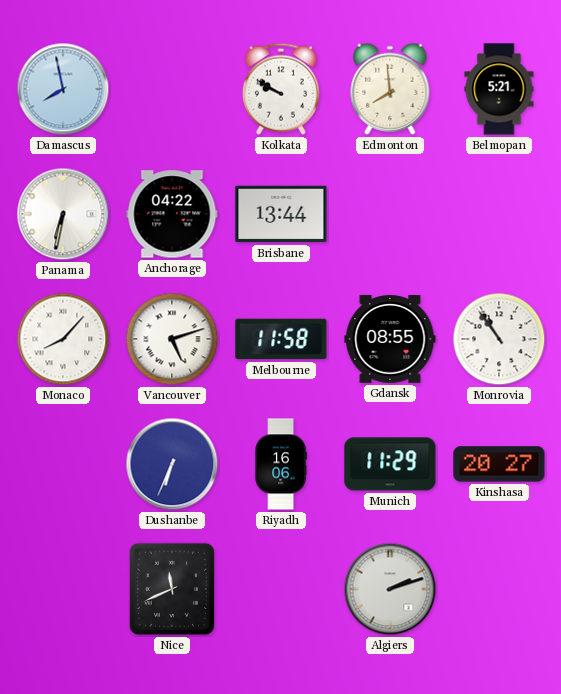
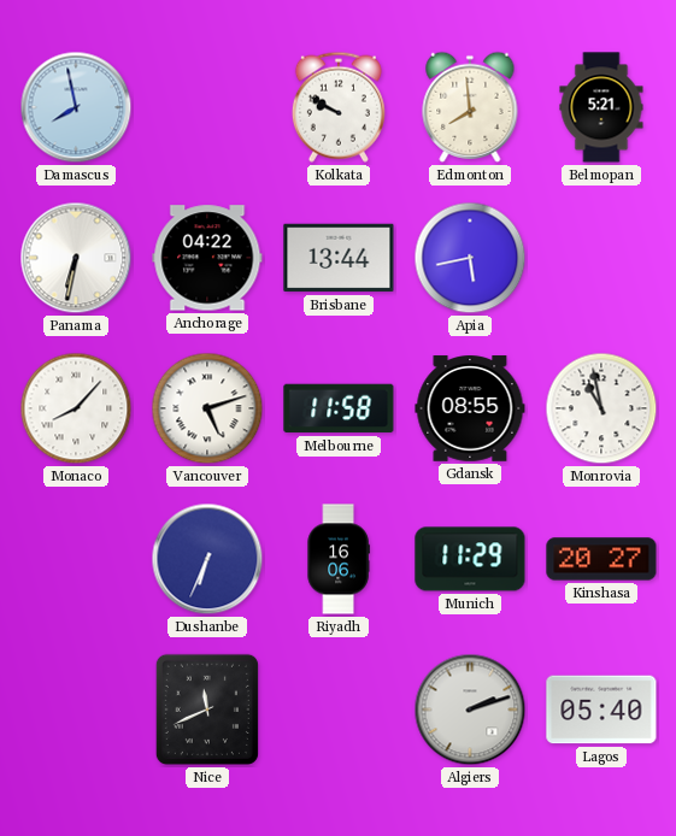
Apia: none -> 5:43 (470, 258)
Monrovia: 10:54 -> 10:58 (601, 408)
Lagos: none -> 05:40 (601, 710)
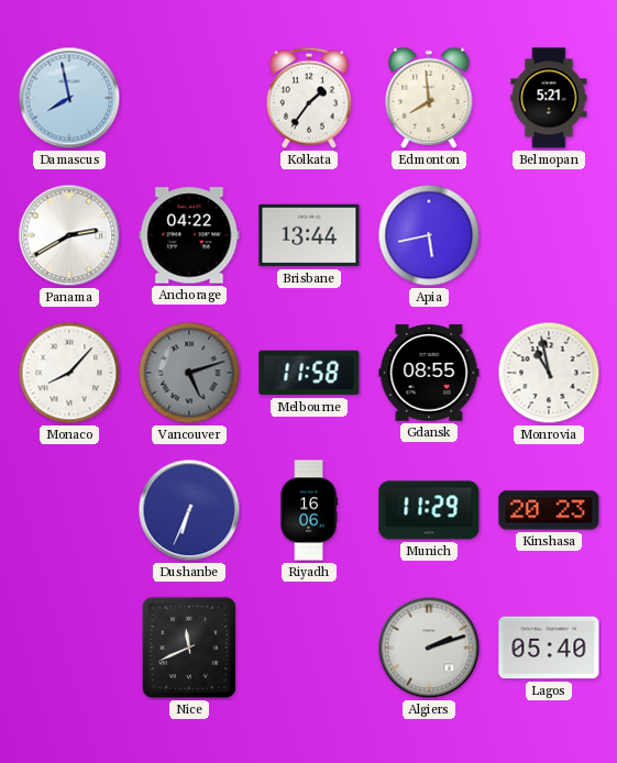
Kolkata: 9:50 -> 1:36 (309, 98)
Panama: 6:32 -> 2:40 (69, 235)
Vancouver dial: white -> grey (189, 373)
Kinshasa: 20:27 -> 20:23 (549, 510)
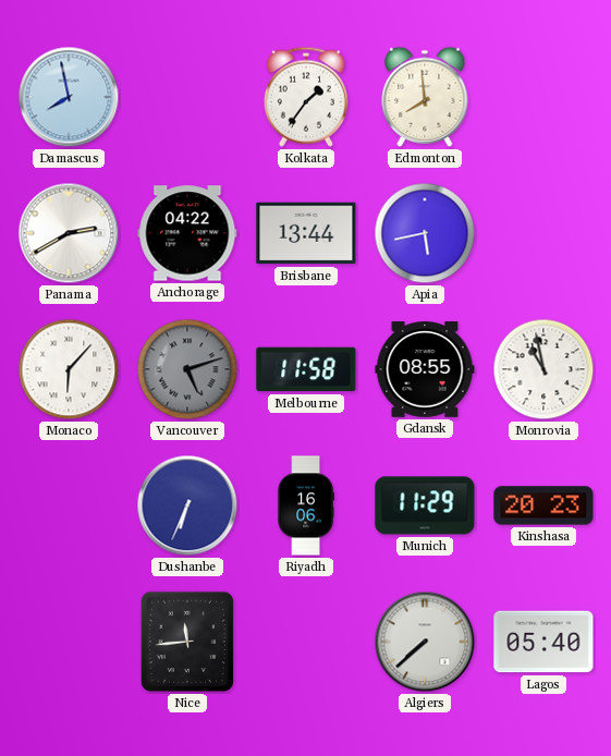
Belmopan: 5:21 -> none (549, 98)
Monaco: 8:07 -> 6:07 (69, 369)
Nice: 11:41 -> 11:44 (187, 642)
Algiers: 2:12 -> 7:38 (425, 642)
